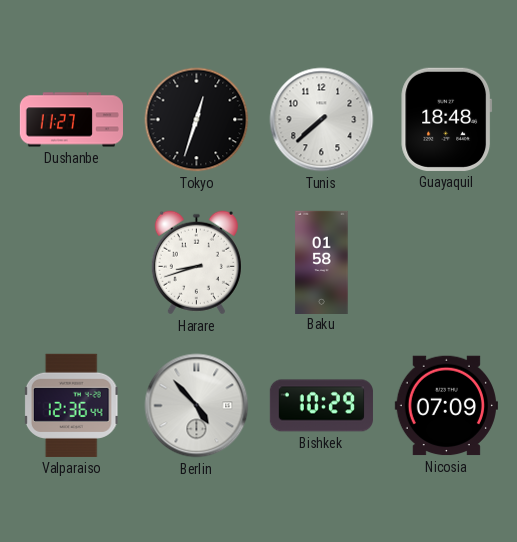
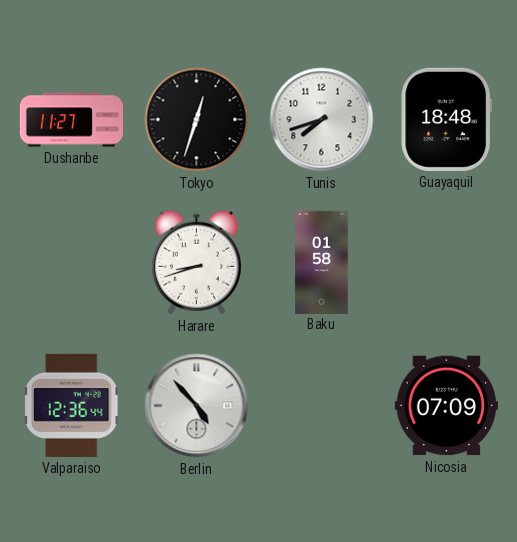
Tunis: 7:38 -> 7:42 (322, 120)
Bishkek: 10:29 -> none (321, 406)
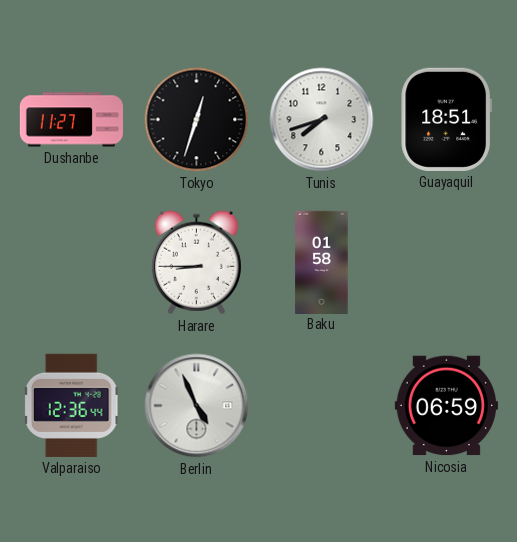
Guayaquil: 18:48 -> 18:51 (447, 119)
Harare: 8:42 -> 8:45 (196, 263)
Berlin: 4:53 -> 4:56 (197, 406)
Nicosia: 07:09 -> 06:59 (446, 406)
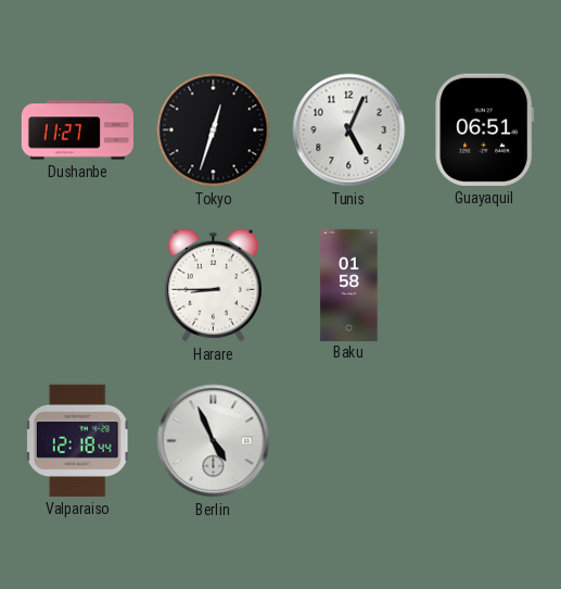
Tunis: 7:42 -> 5:04 (349, 130)
Guayaquil: 18:51 -> 06:51 (485, 129)
Valparaiso: 12:36 -> 12:18 (77, 440)
Nicosia: 06:59 -> none (446, 406)
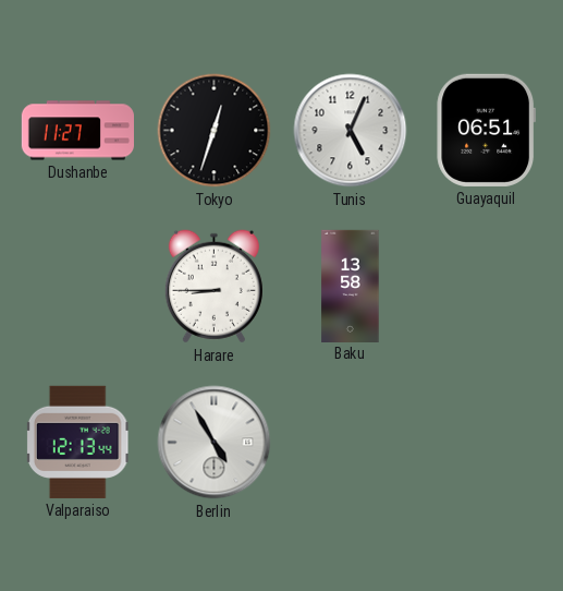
Baku: 01:58 -> 13:58 (351, 286)
Valparaiso: 12:18 -> 12:13 (77, 442)
Berlin: 4:56 -> 4:55 (215, 443)
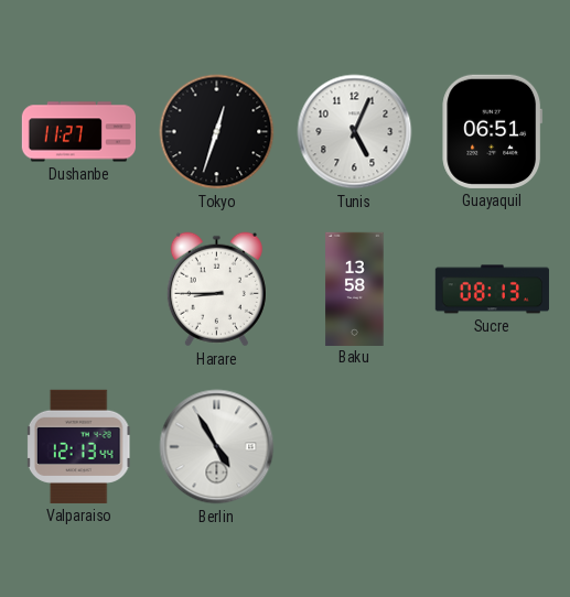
Sucre: none -> 08:13 (492, 290)
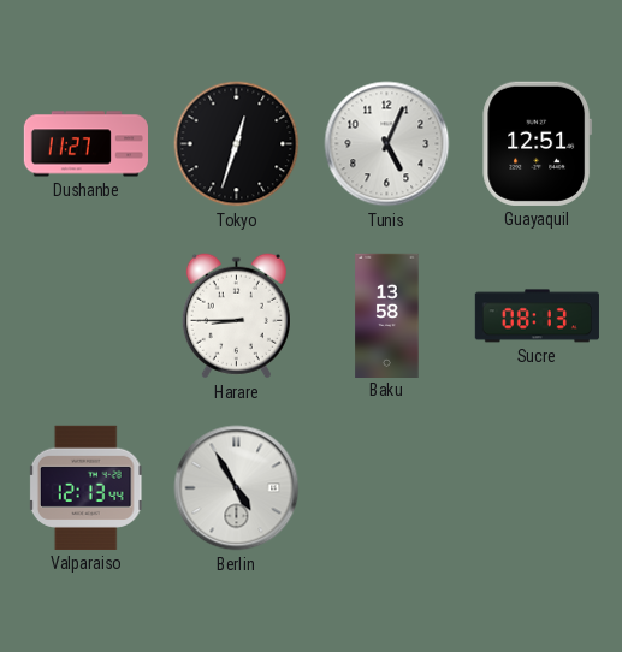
Guayaquil: 06:51 -> 12:51 (538, 143)
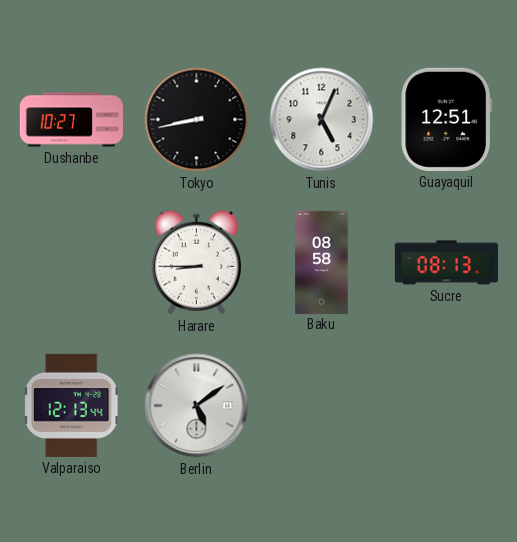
Dushanbe: 11:27 -> 10:27 (71, 120)
Tokyo: 12:33 -> 8:43 (197, 120)
Baku: 13:58 -> 08:58 (322, 262)
Berlin: 4:55 -> 5:09 (197, 406)
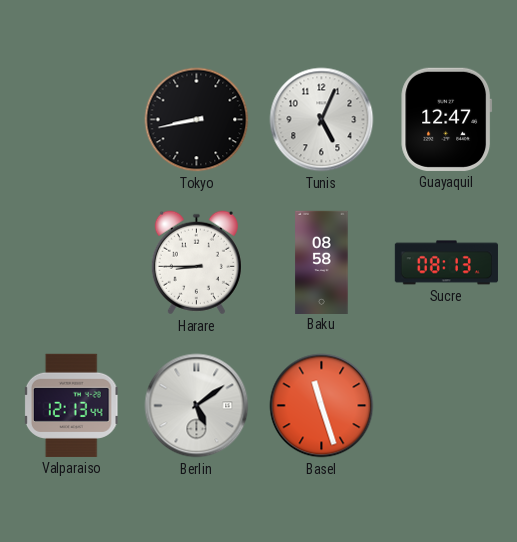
Dushanbe: 10:27 -> none (71, 120)
Guayaquil: 12:51 -> 12:47 (447, 119)
Basel: none -> 11:27 (322, 406)
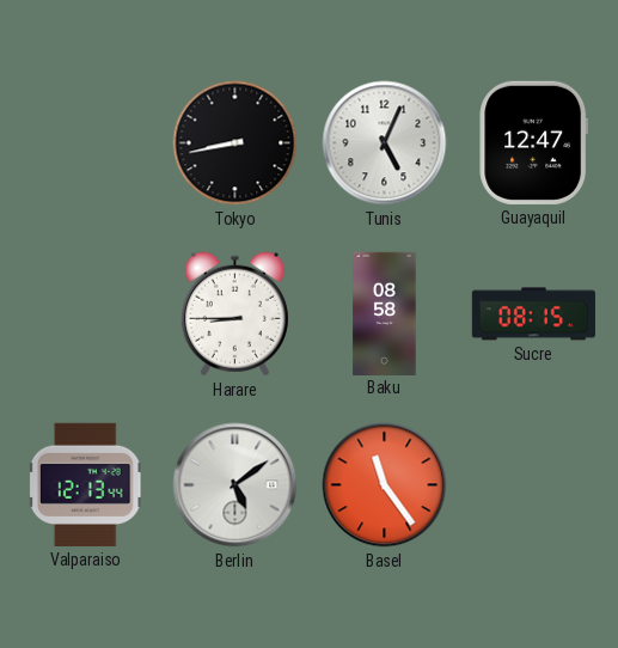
Sucre: 08:13 -> 08:15 (533, 314)
Basel: 11:27 -> 11:24 (385, 485)
